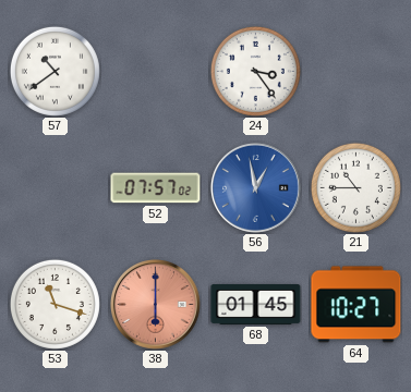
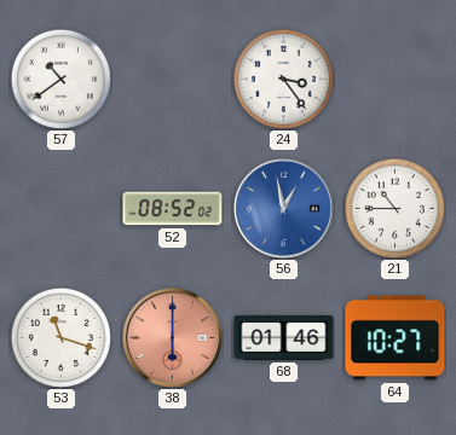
52: 07:57 -> 08:52 (173, 209)
68: 01:45 -> 01:46 (284, 337)
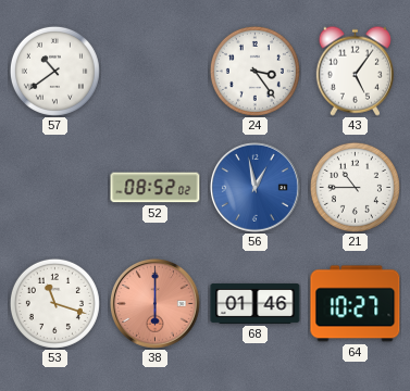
43: none -> 5:06 (355, 71)
